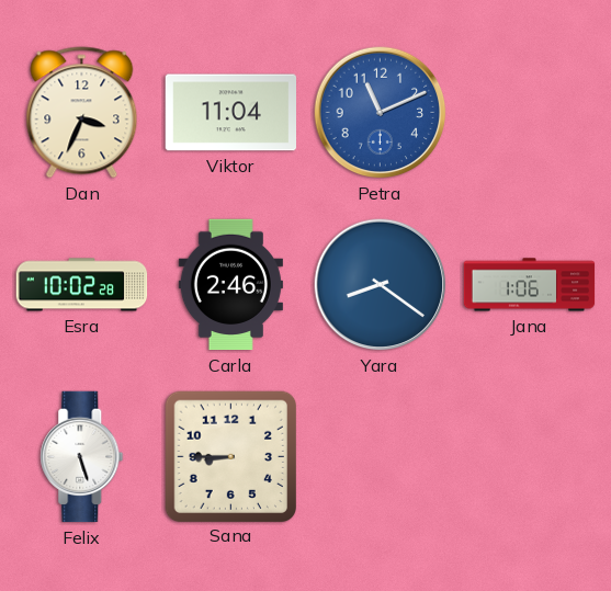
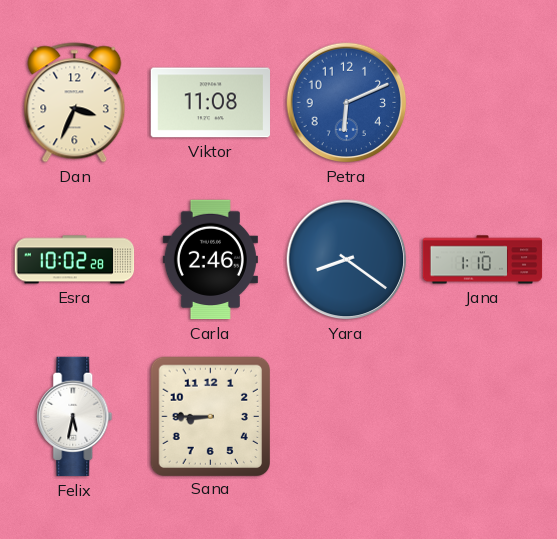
Viktor: 11:04 -> 11:08 (211, 103)
Petra: 11:11 -> 6:11 (347, 103)
Jana: 1:06 -> 1:10 (483, 260)
Felix: 5:27 -> 5:32 (75, 417)
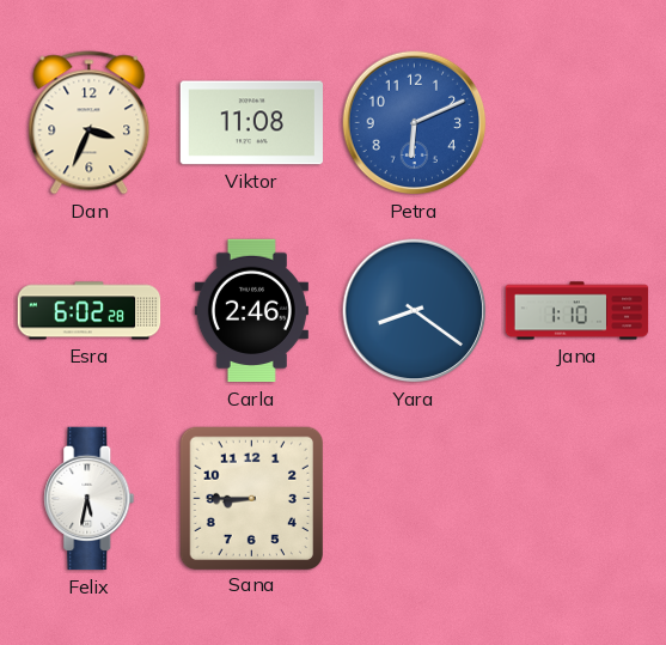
Esra: 10:02 -> 6:02 (90, 311)
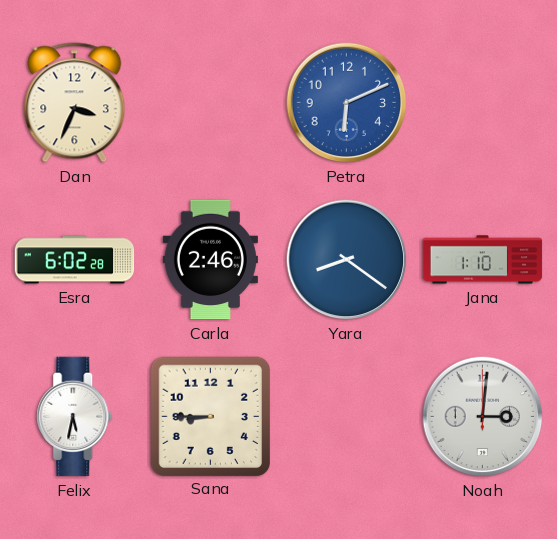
Viktor: 11:08 -> none (252, 123)
Noah: none -> 3:01 (483, 417)
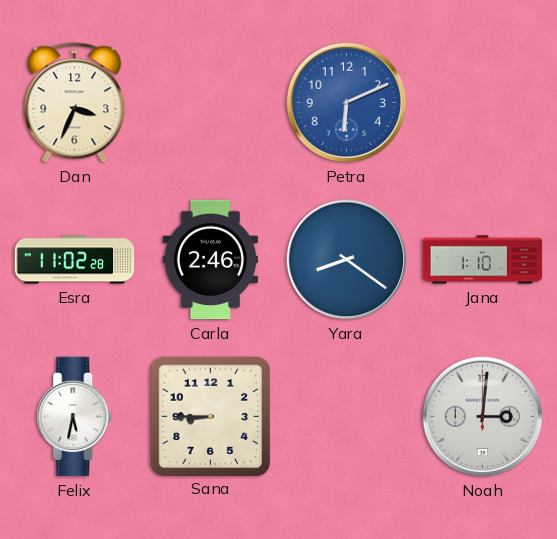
Esra: 6:02 -> 11:02 (75, 260)
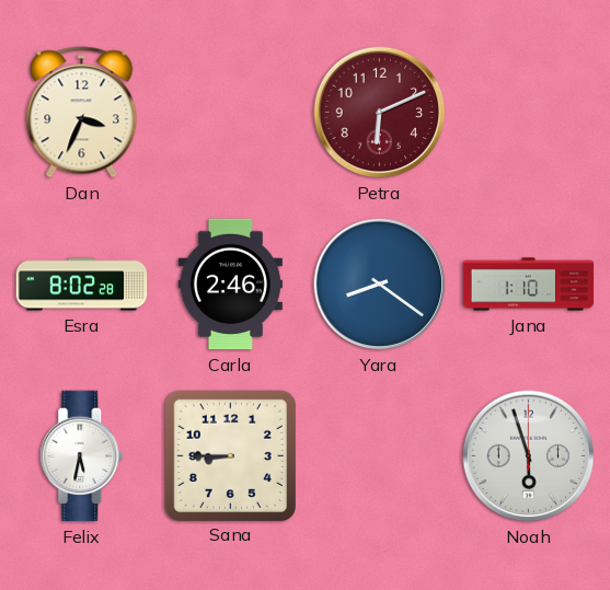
Petra dial: blue -> burgundy (380, 113)
Esra: 11:02 -> 8:02 (82, 285)
Noah: 3:01 -> 5:57 (529, 456)
